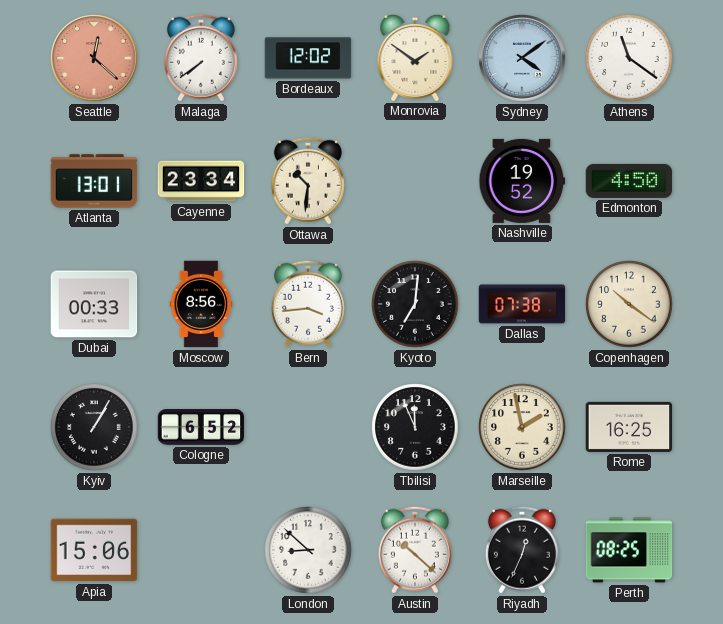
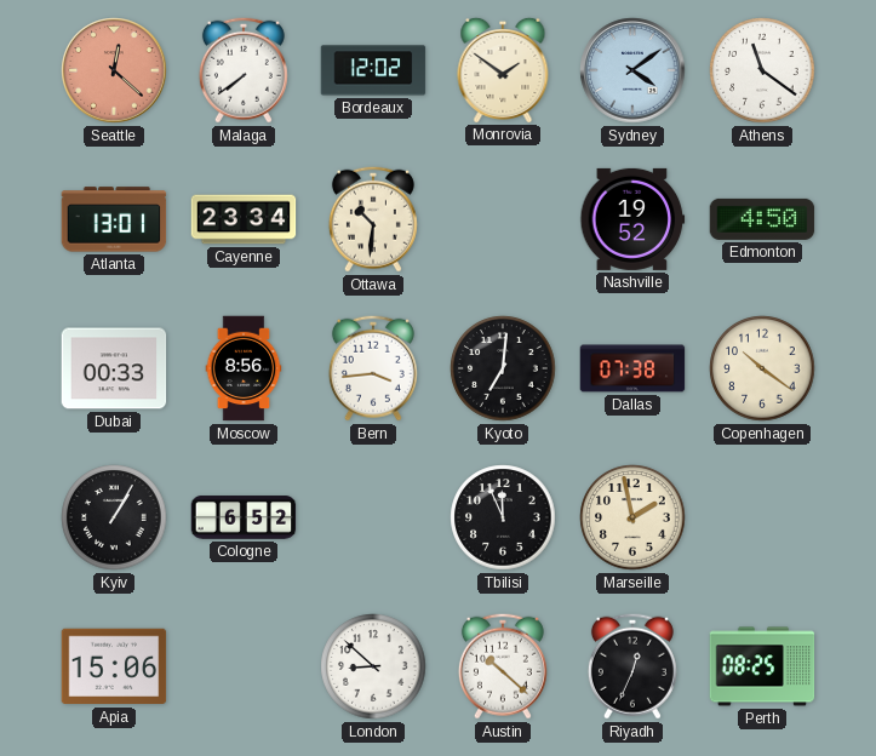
Rome: 16:25 -> none (629, 427)
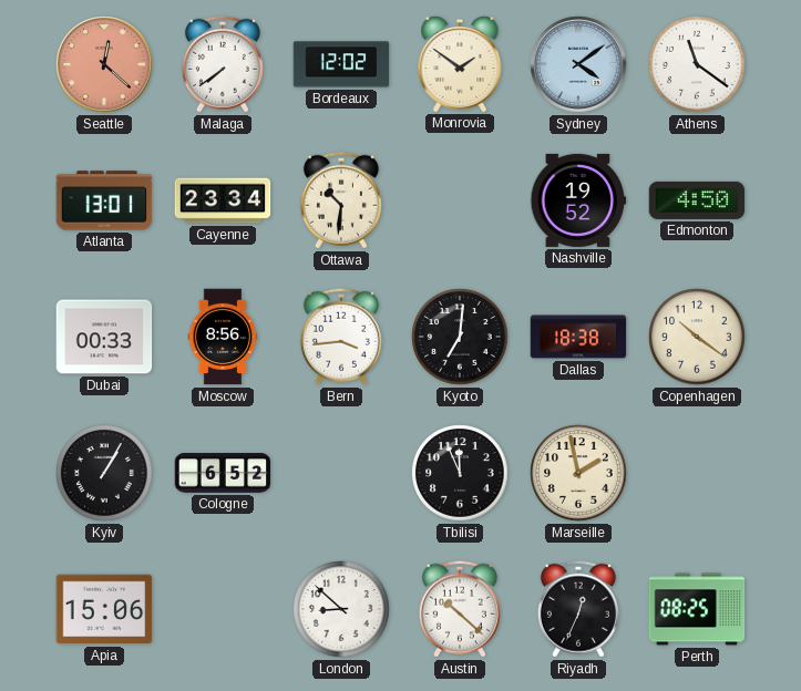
Dallas: 07:38 -> 18:38 (578, 337)
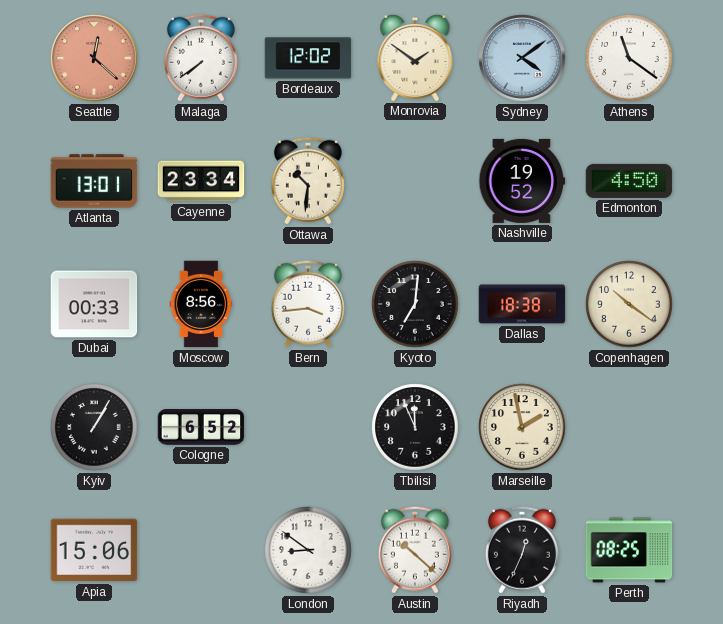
London: 8:52 -> 8:51 (308, 550)
